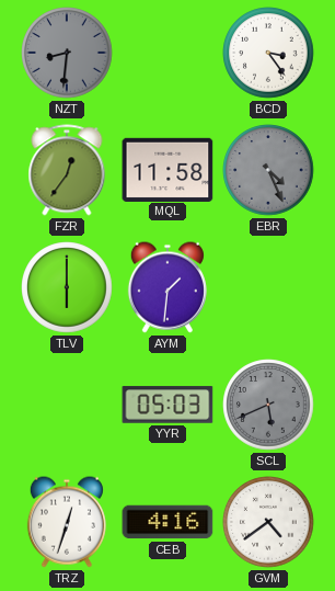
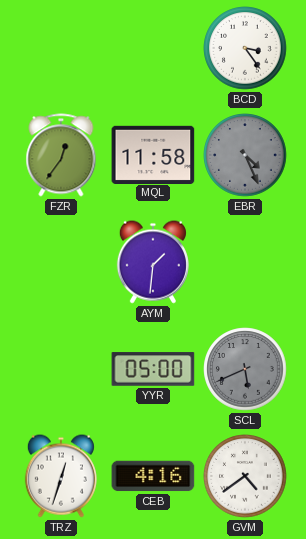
NZT: 8:31 -> none (67, 53)
TLV: 6:00 -> none (67, 287)
YYR: 05:03 -> 05:00 (153, 369)
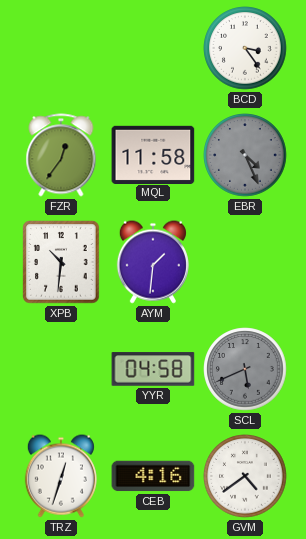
XPB: none -> 10:31 (61, 262)
YYR: 05:00 -> 04:58 (153, 369)
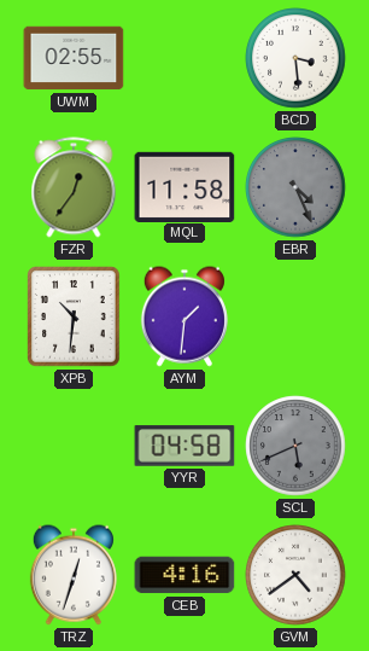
UWM: none -> 02:55 (74, 58)
BCD: 3:24 -> 3:29 (295, 58)
